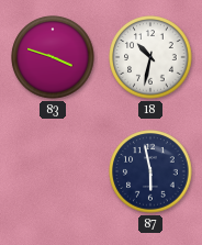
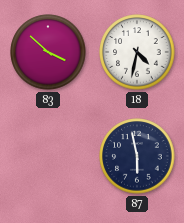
83: 3:48 -> 3:52 (48, 52)
18: 10:32 -> 4:32 (137, 52)
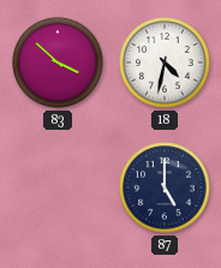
87: 5:58 -> 5:00 (165, 187)
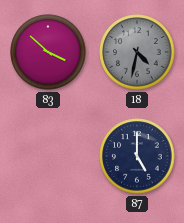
18 dial: white -> grey (137, 52)
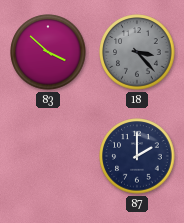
18: 4:32 -> 3:23 (137, 52)
87: 5:00 -> 2:00 (137, 156)
